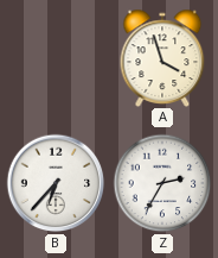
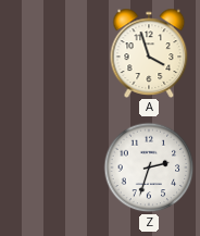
B: 6:37 -> none (56, 183)
Z: 2:35 -> 2:33 (149, 167)
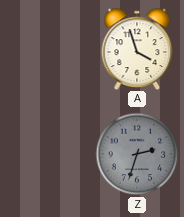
Z dial: white -> grey (137, 154)
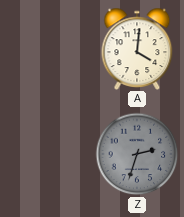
A: 3:57 -> 4:01 (137, 48)
